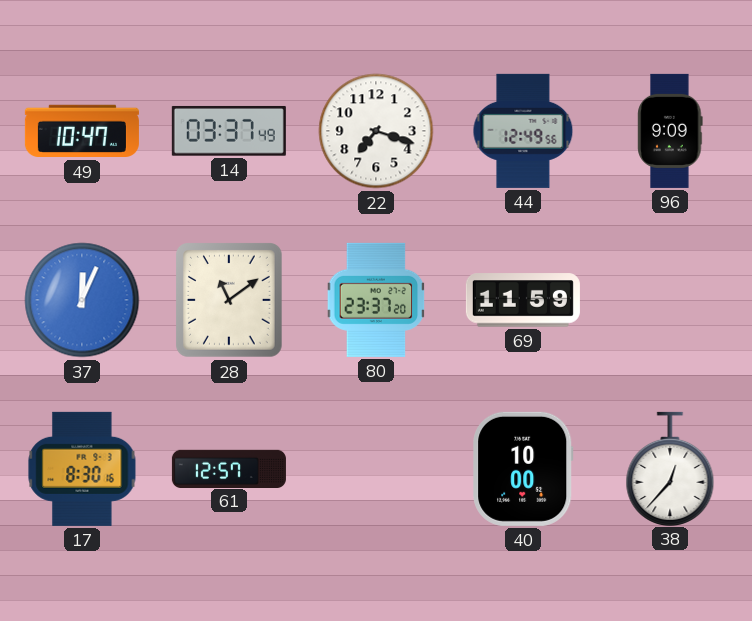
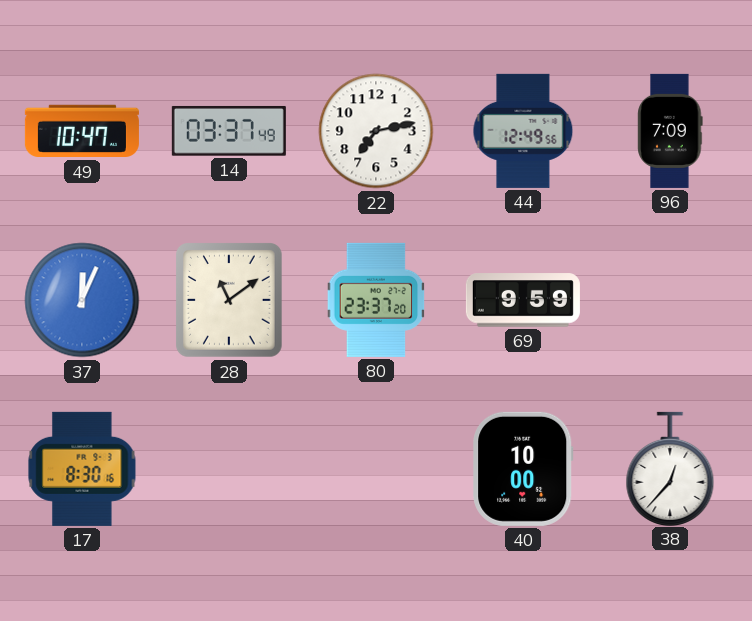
22: 7:18 -> 7:13 (376, 131)
96: 9:09 -> 7:09 (670, 131)
69: 11:59 -> 9:59 (523, 300)
61: 12:57 -> none (229, 468)
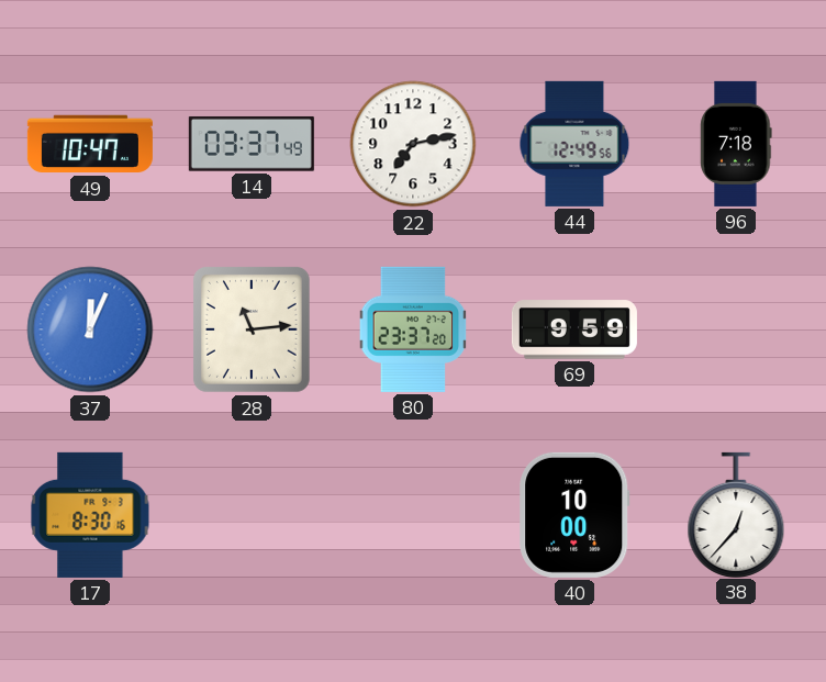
96: 7:09 -> 7:18 (736, 144)
28: 11:09 -> 11:14 (253, 331)
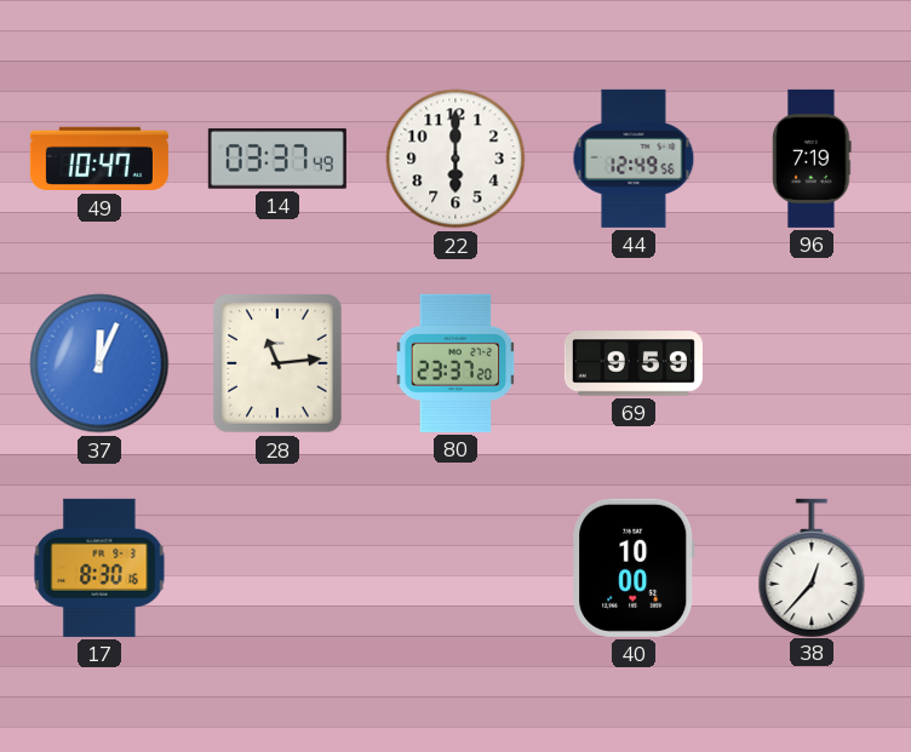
22: 7:13 -> 6:00 (456, 159)
96: 7:18 -> 7:19 (812, 159)
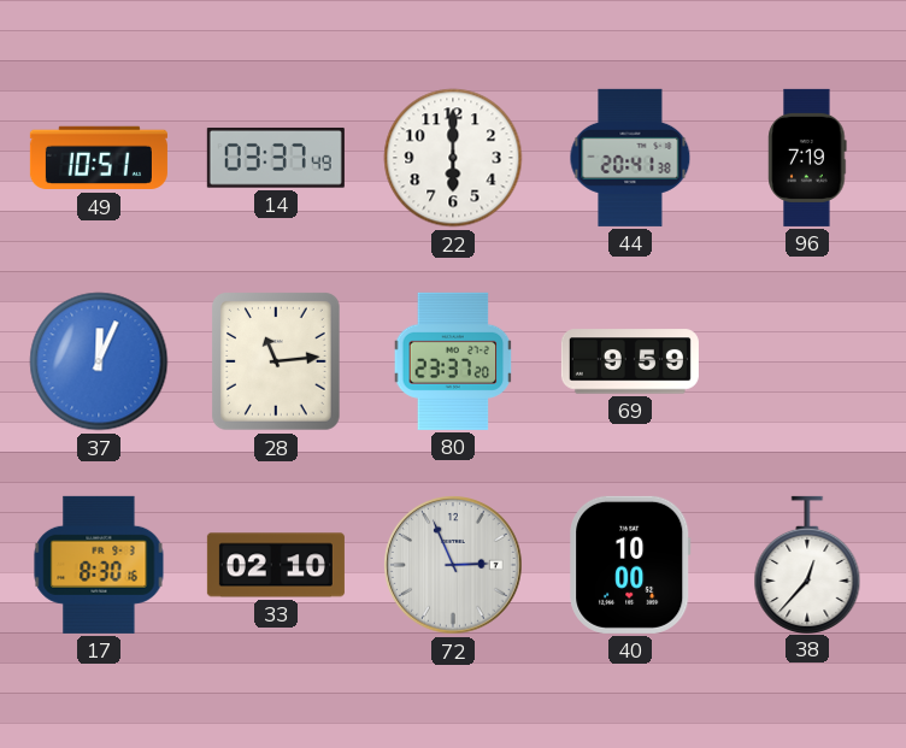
49: 10:47 -> 10:51 (99, 158)
44: 12:49 -> 20:41 (630, 158)
33: none -> 02:10 (276, 565)
72: none -> 2:56 (453, 565)
